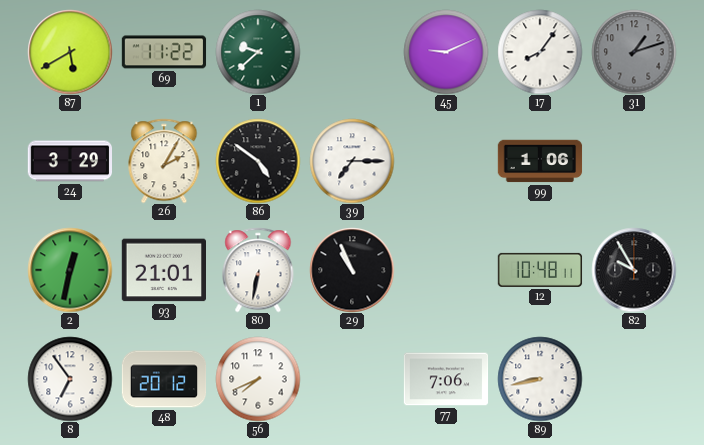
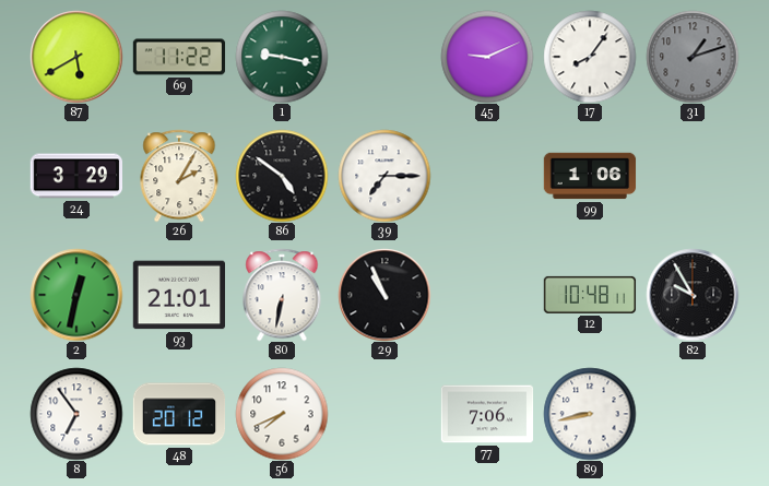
1: 9:38 -> 9:17 (282, 57)
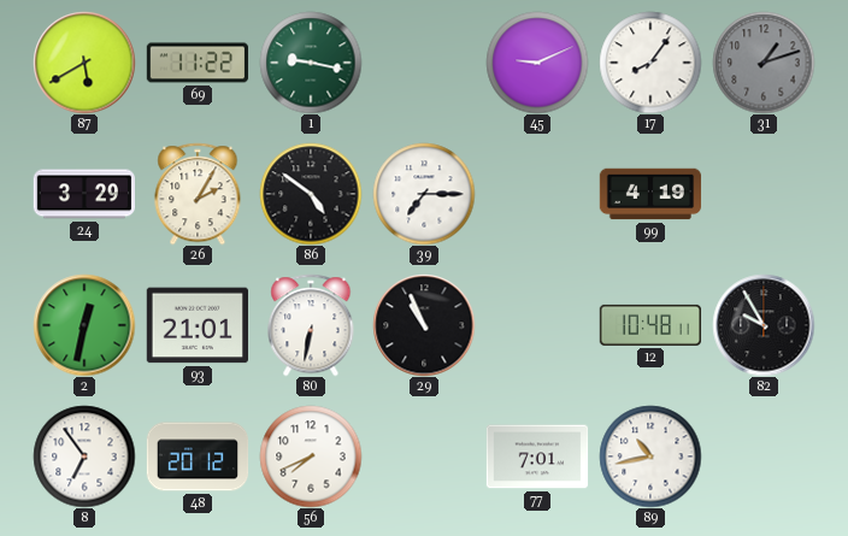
99: 1:06 -> 4:19 (650, 194)
77: 7:06 -> 7:01 (537, 457)
89: 8:43 -> 10:43 (650, 457)
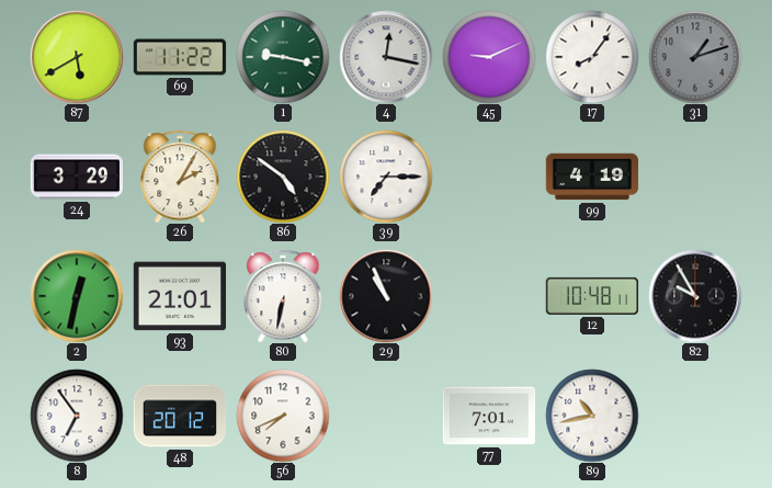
4: none -> 12:17 (386, 57)
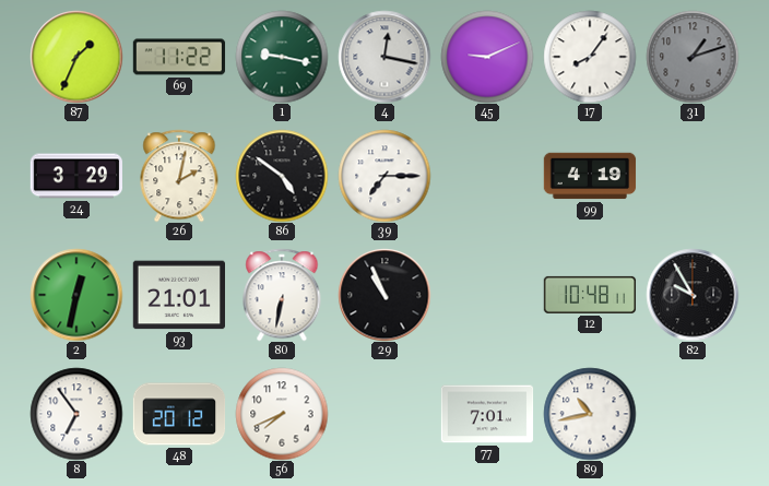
87: 5:40 -> 1:34 (76, 57)
26: 2:05 -> 2:02 (179, 176)
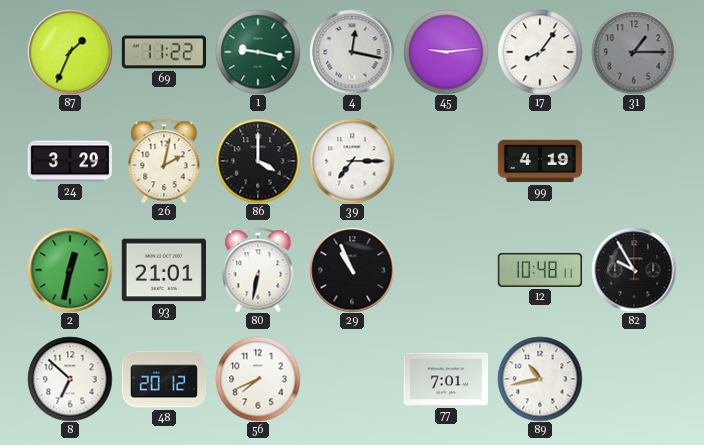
45: 9:11 -> 9:14 (446, 52)
31: 1:12 -> 1:15 (634, 52)
86: 4:51 -> 4:00 (258, 161)
8: 6:54 -> 6:52 (70, 379)
